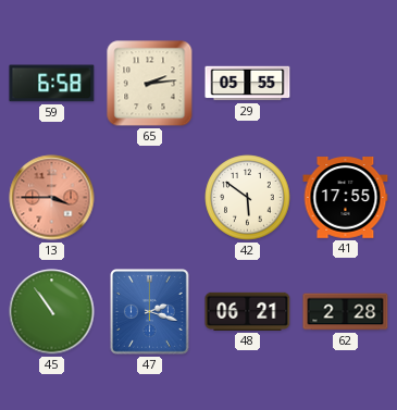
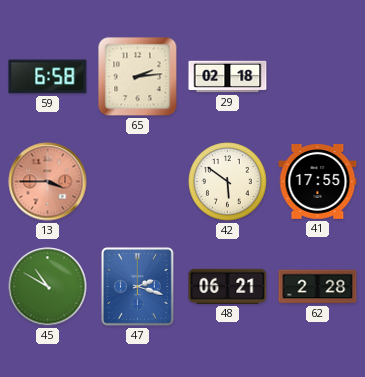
29: 05:55 -> 02:18 (228, 77)
45: 10:54 -> 10:50 (48, 287)
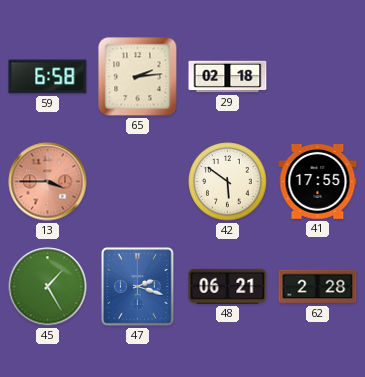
45: 10:50 -> 1:25 (48, 287)
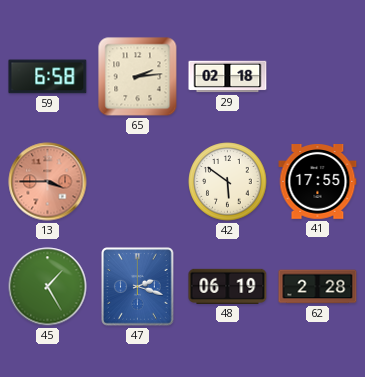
48: 06:21 -> 06:19 (228, 286)
